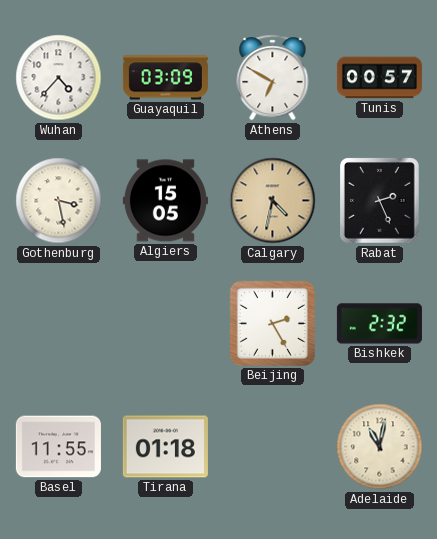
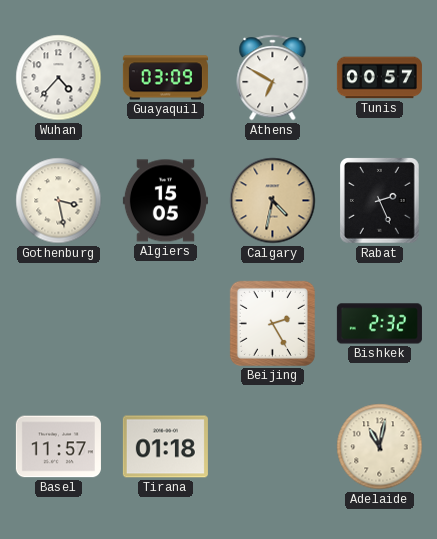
Basel: 11:55 -> 11:57 (58, 447)
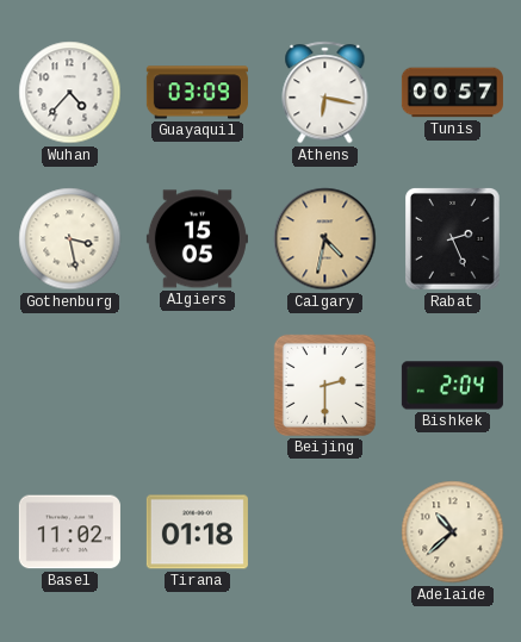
Athens: 6:50 -> 6:17 (325, 93)
Beijing: 2:25 -> 2:30 (324, 385)
Bishkek: 2:32 -> 2:04 (452, 386)
Basel: 11:57 -> 11:02 (69, 532)
Adelaide: 11:02 -> 10:38 (453, 532)
